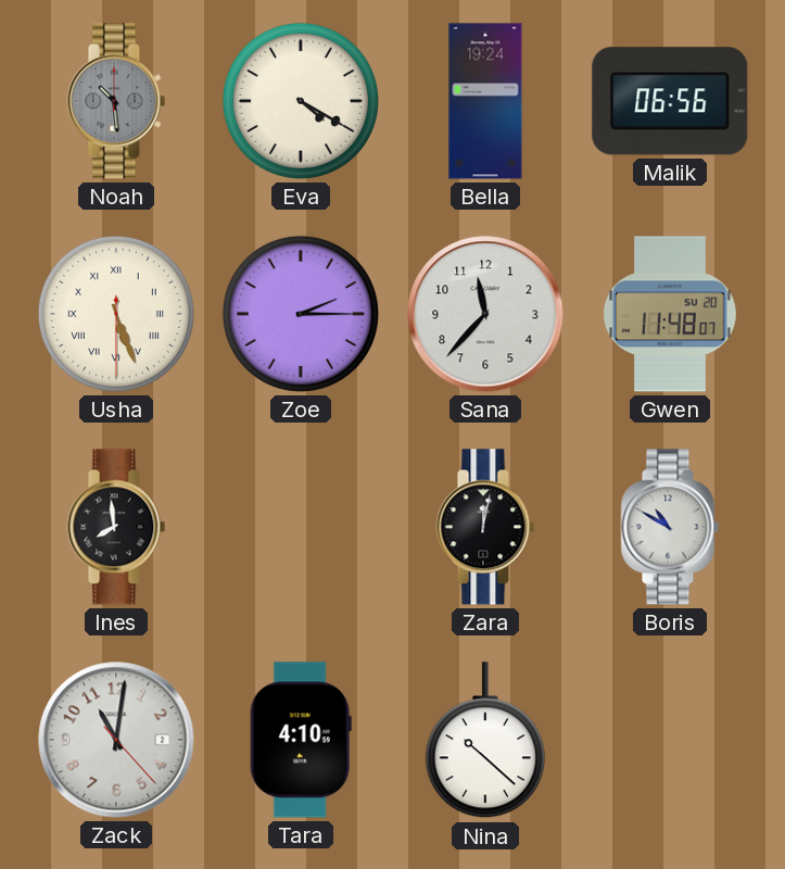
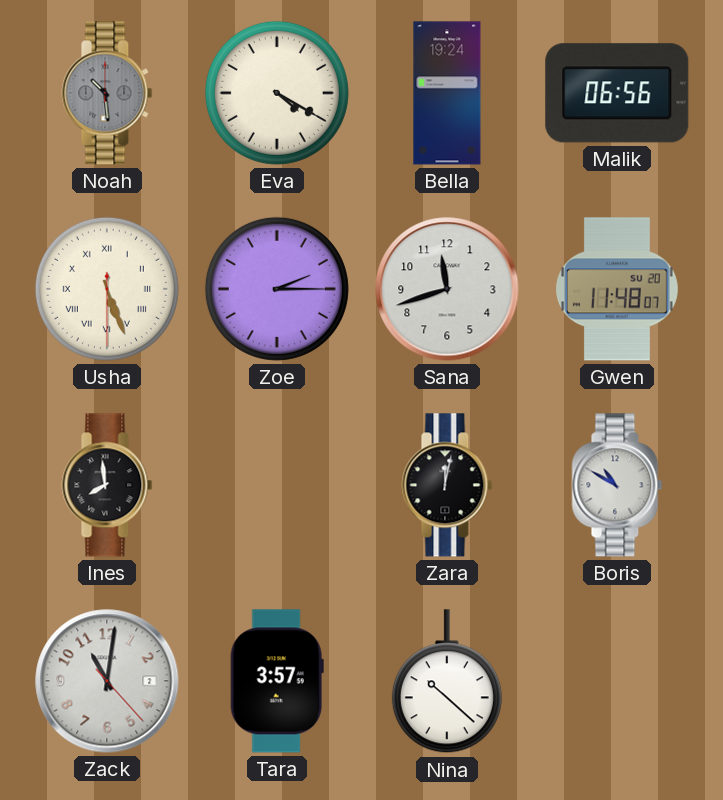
Sana: 11:37 -> 11:42 (447, 289)
Tara: 4:10 -> 3:57 (277, 681)
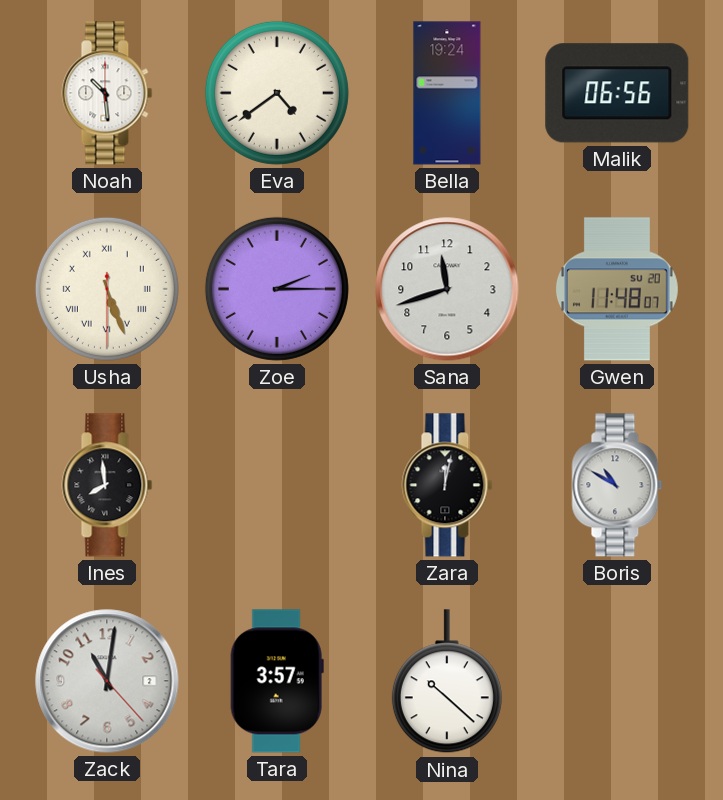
Noah dial: grey -> white (107, 93)
Eva: 4:20 -> 4:39 (277, 93)
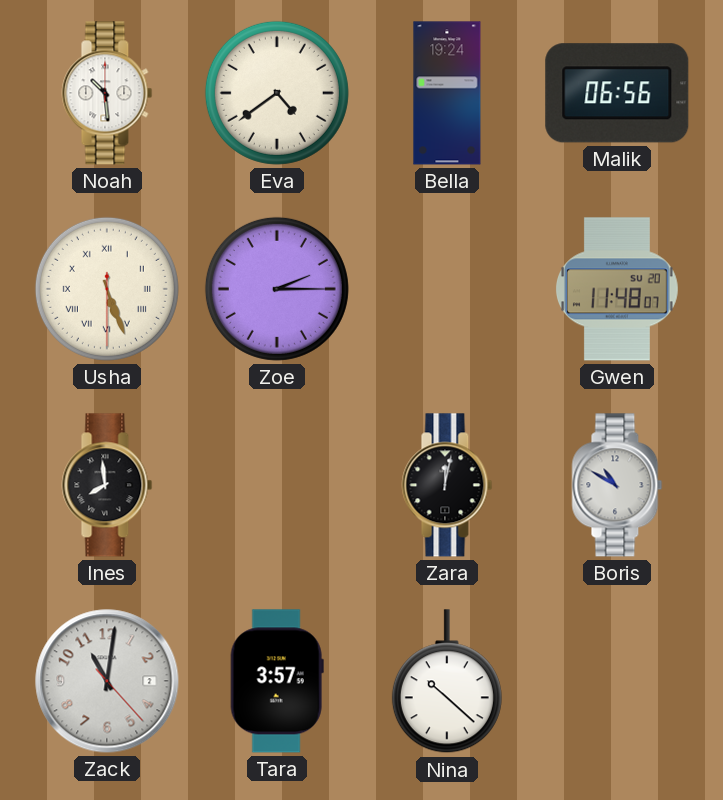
Sana: 11:42 -> none (447, 289)
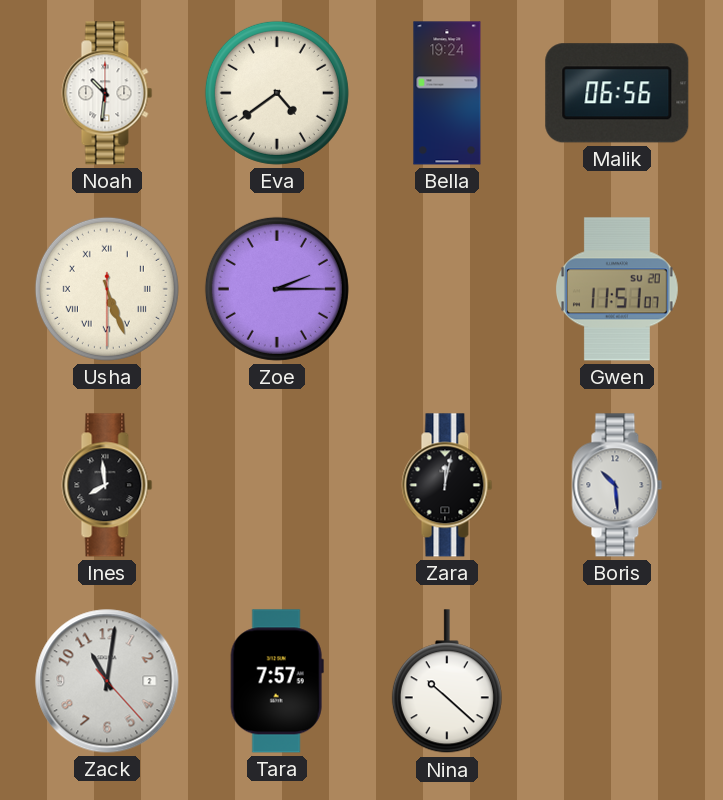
Noah: 10:29 -> 10:31 (107, 93)
Gwen: 11:48 -> 11:51 (617, 289)
Boris: 10:50 -> 10:29 (617, 485)
Tara: 3:57 -> 7:57 (277, 681)
